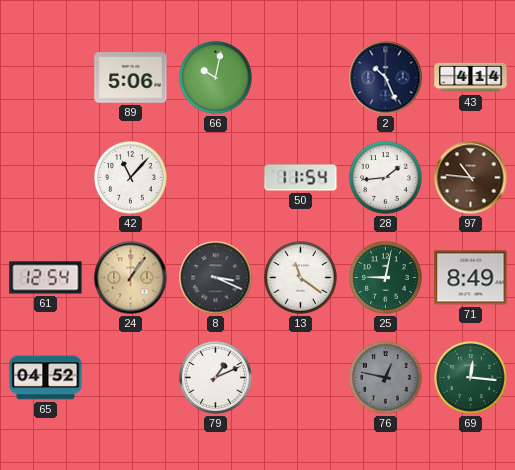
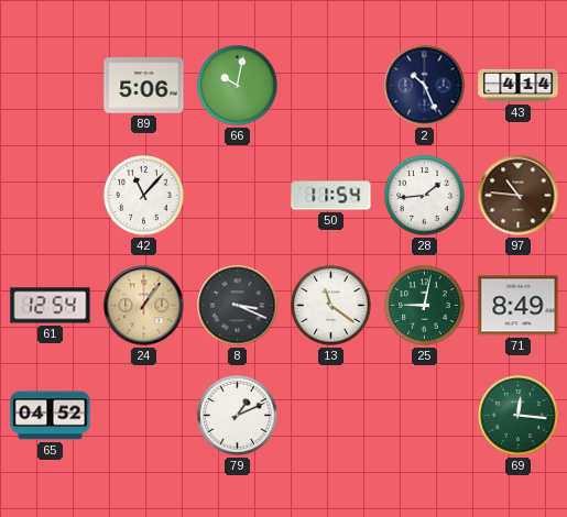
76: 12:47 -> none (386, 378)
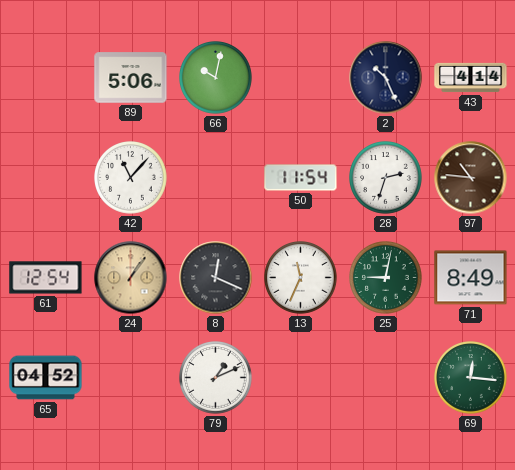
28: 1:44 -> 2:33 (386, 178)
8: 3:19 -> 12:19 (216, 278)
13: 11:21 -> 11:34 (301, 278)
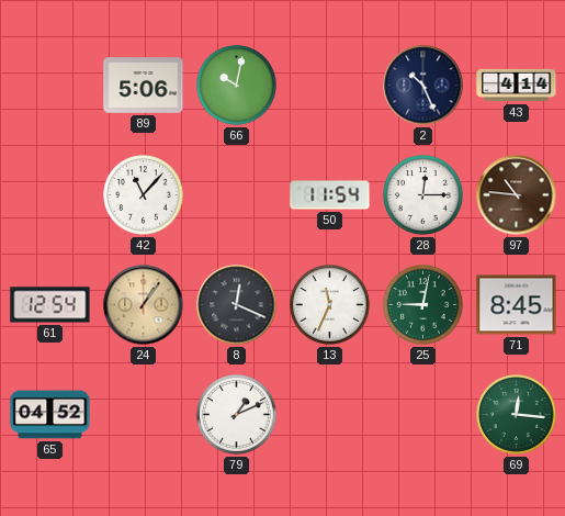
28: 2:33 -> 12:15 (423, 195)
71: 8:49 -> 8:45 (517, 305)
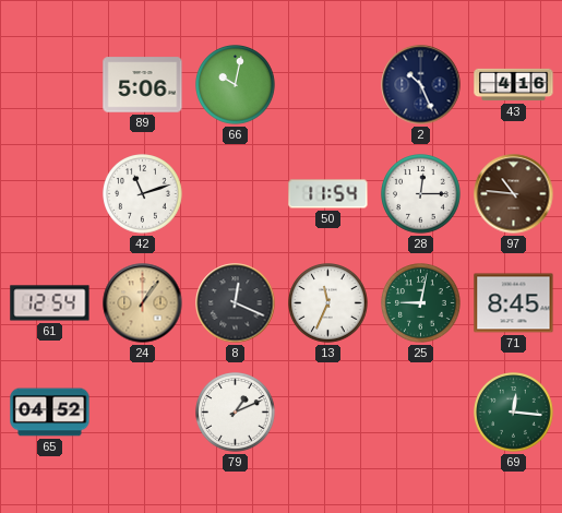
43: 4:14 -> 4:16 (514, 85)
42: 11:07 -> 11:12 (143, 194)
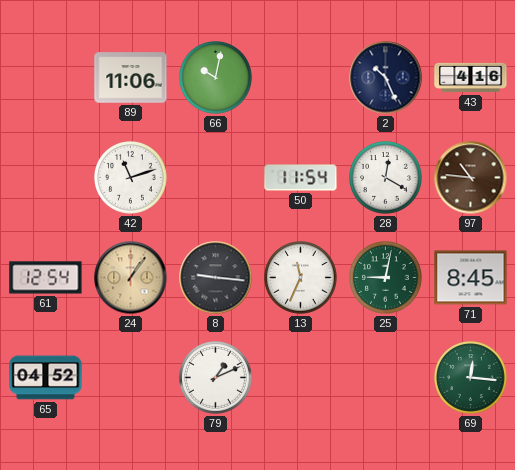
89: 5:06 -> 11:06 (131, 78)
28: 12:15 -> 12:20 (386, 178)
8: 12:19 -> 9:16 (216, 278)
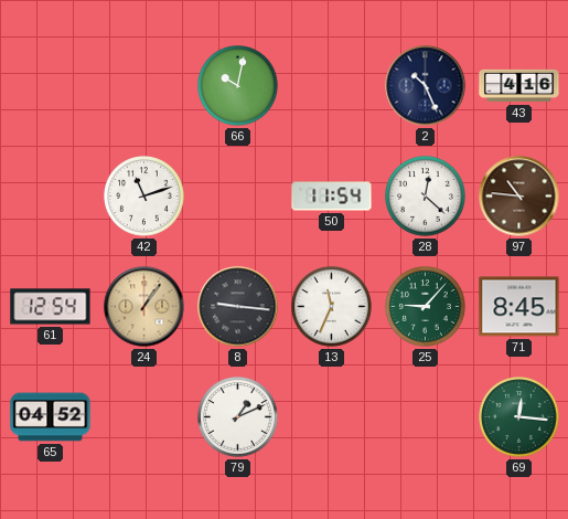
89: 11:06 -> none (131, 78)
28: 12:20 -> 12:22 (426, 197)
25: 9:02 -> 9:07 (426, 307)
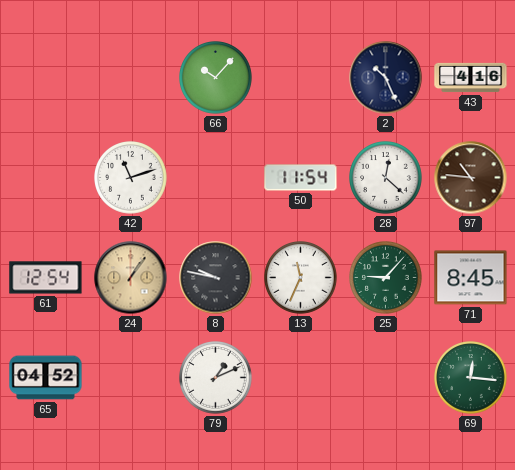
66: 10:02 -> 10:07 (216, 78)
8: 9:16 -> 9:47 (216, 278)
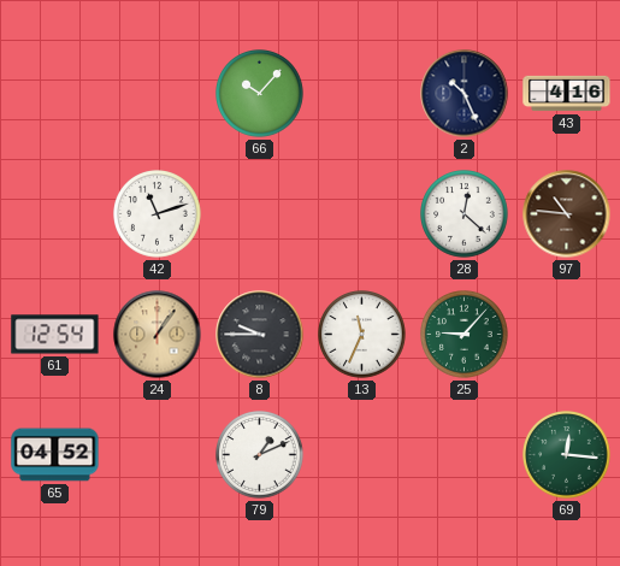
50: 11:54 -> none (301, 178)
8: 9:47 -> 9:45 (260, 335)
71: 8:45 -> none (471, 278)
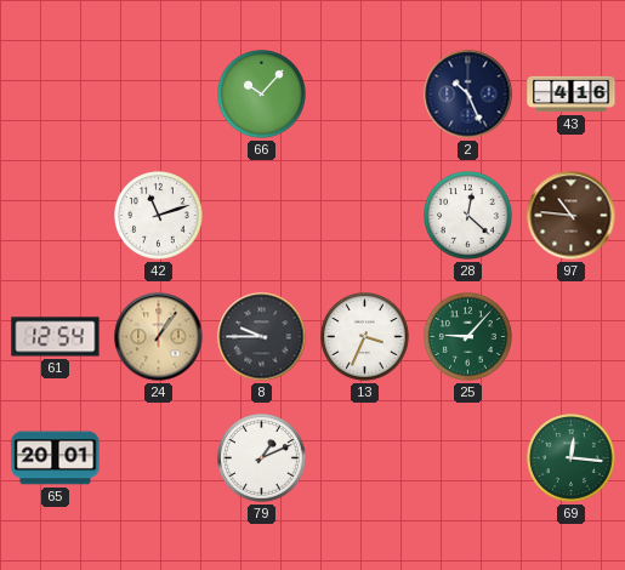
13: 11:34 -> 3:34 (365, 337)
65: 04:52 -> 20:01 (56, 458)
